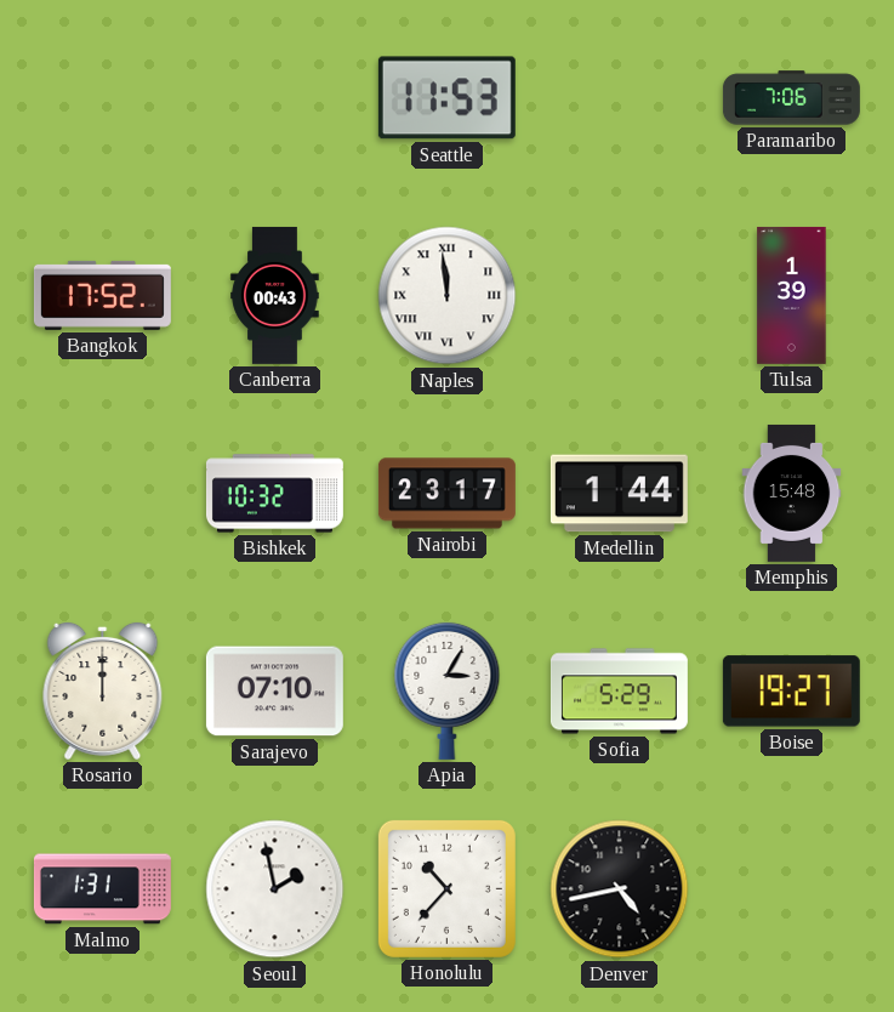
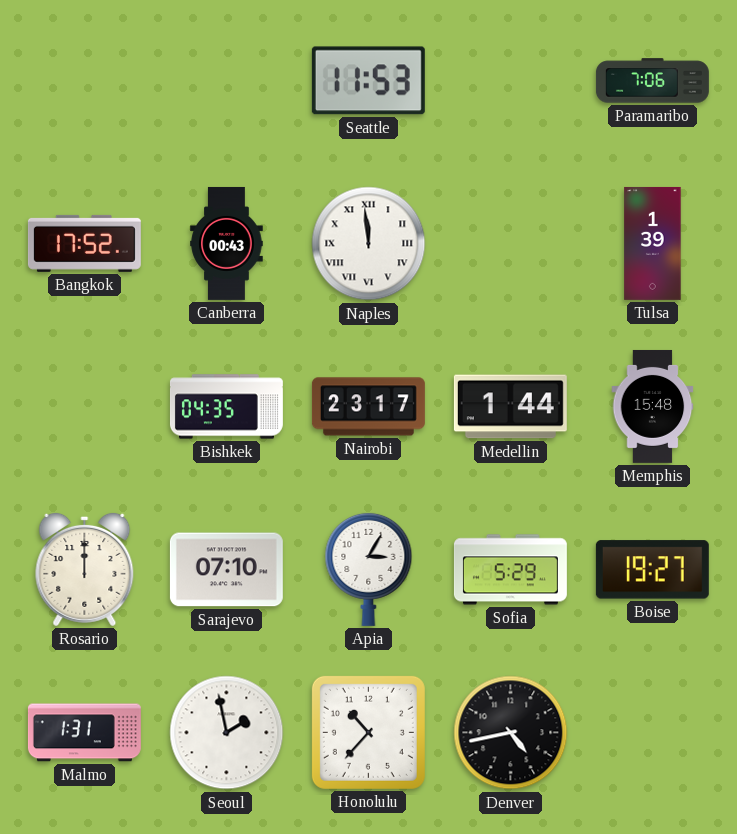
Bishkek: 10:32 -> 04:35 (226, 407)
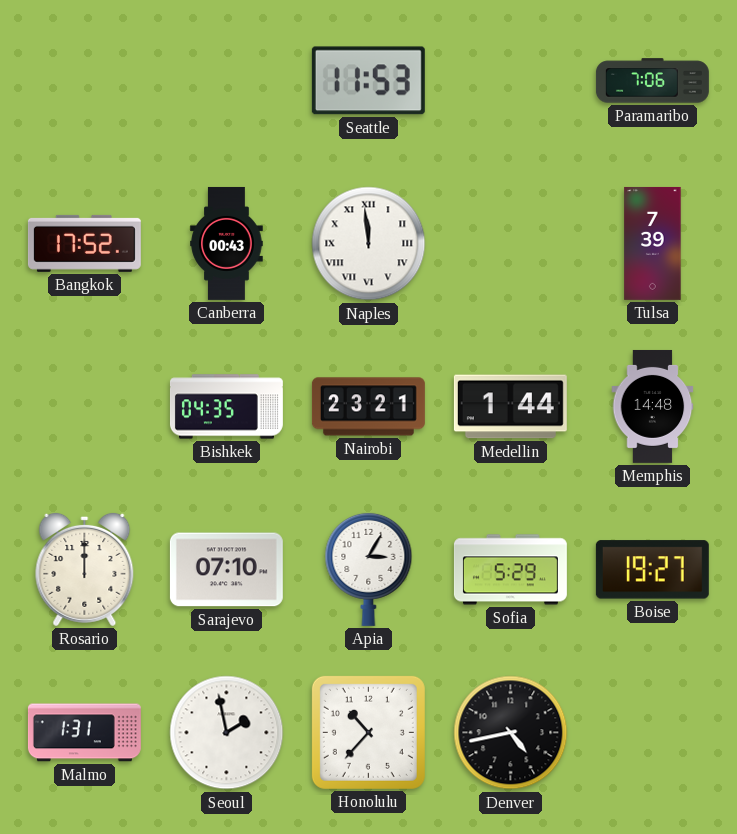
Tulsa: 1:39 -> 7:39 (653, 243)
Nairobi: 23:17 -> 23:21 (368, 407)
Memphis: 15:48 -> 14:48 (653, 406)
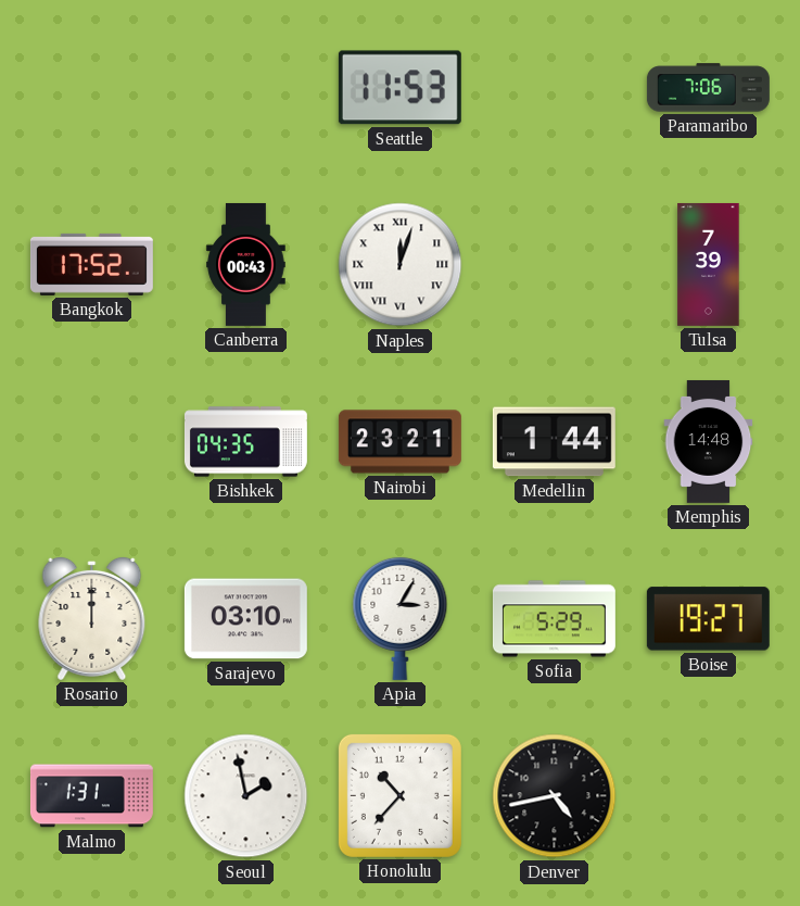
Naples: 11:59 -> 12:03 (401, 265)
Sarajevo: 07:10 -> 03:10 (245, 619)
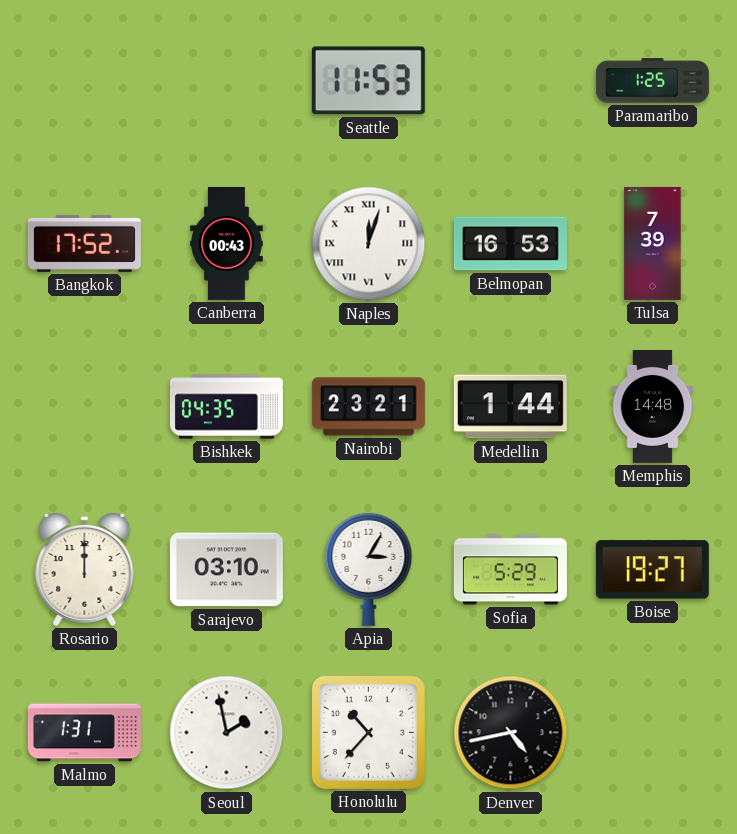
Paramaribo: 7:06 -> 1:25 (652, 81)
Belmopan: none -> 16:53 (510, 244)
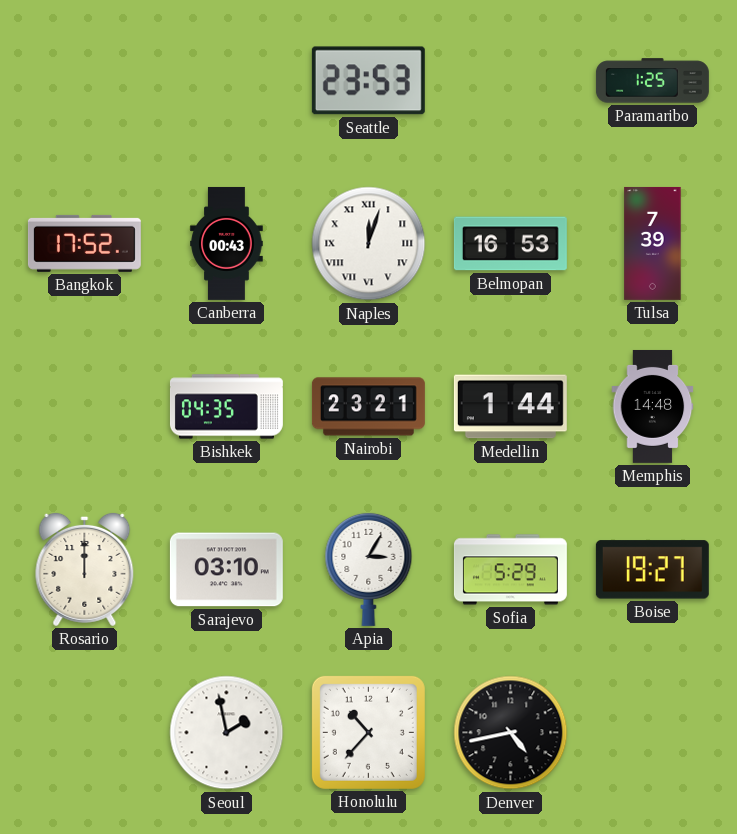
Seattle: 11:53 -> 23:53 (368, 81)
Malmo: 1:31 -> none (84, 733)
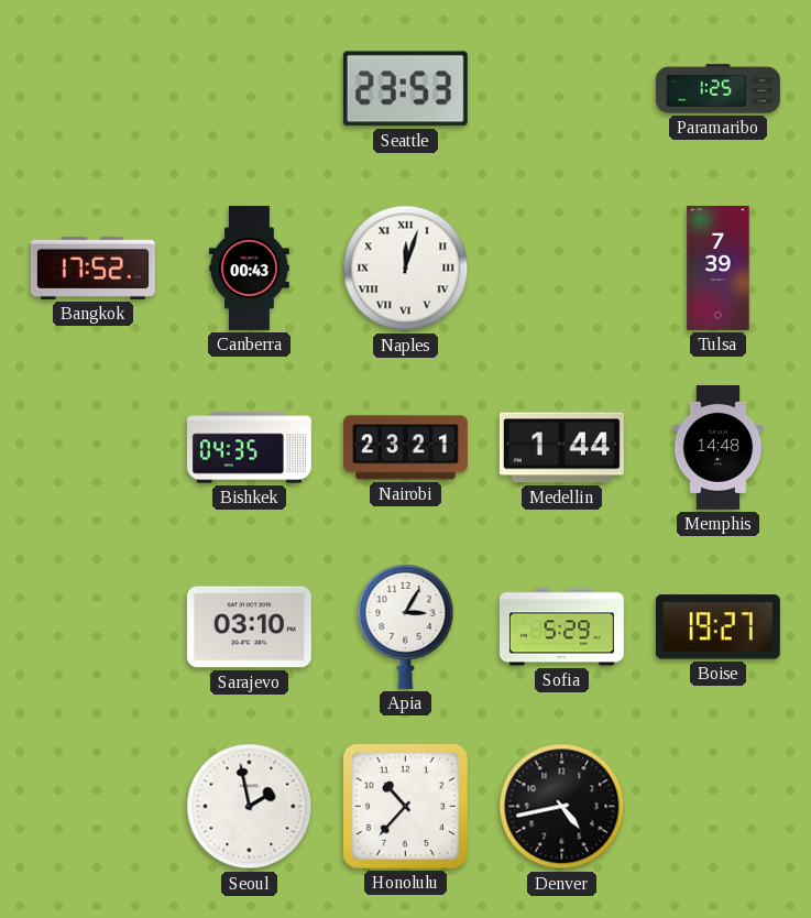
Belmopan: 16:53 -> none (510, 244)
Rosario: 12:00 -> none (85, 569)
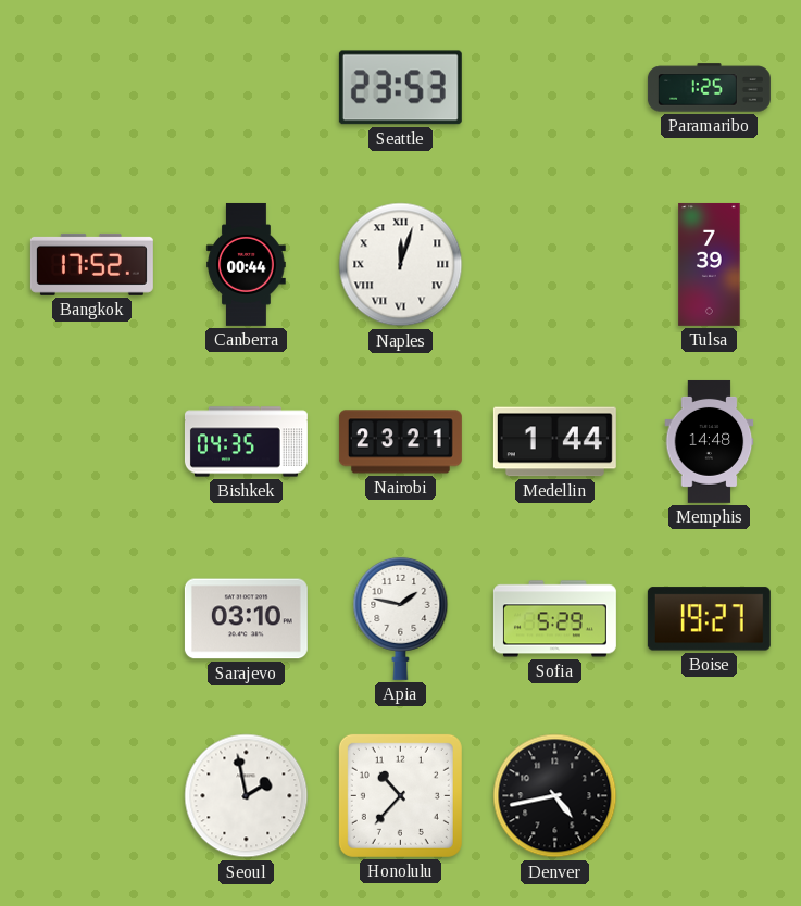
Canberra: 00:43 -> 00:44 (247, 264)
Apia: 3:05 -> 1:47 (401, 618)
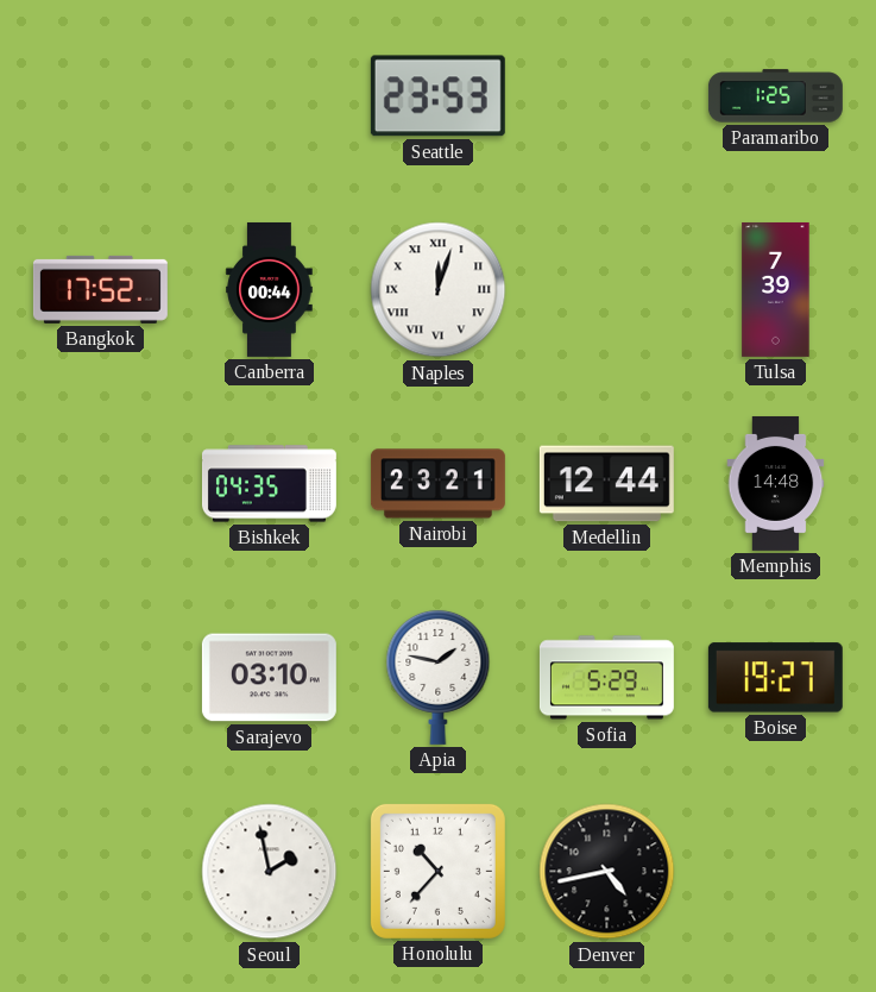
Medellin: 1:44 -> 12:44 (606, 484)
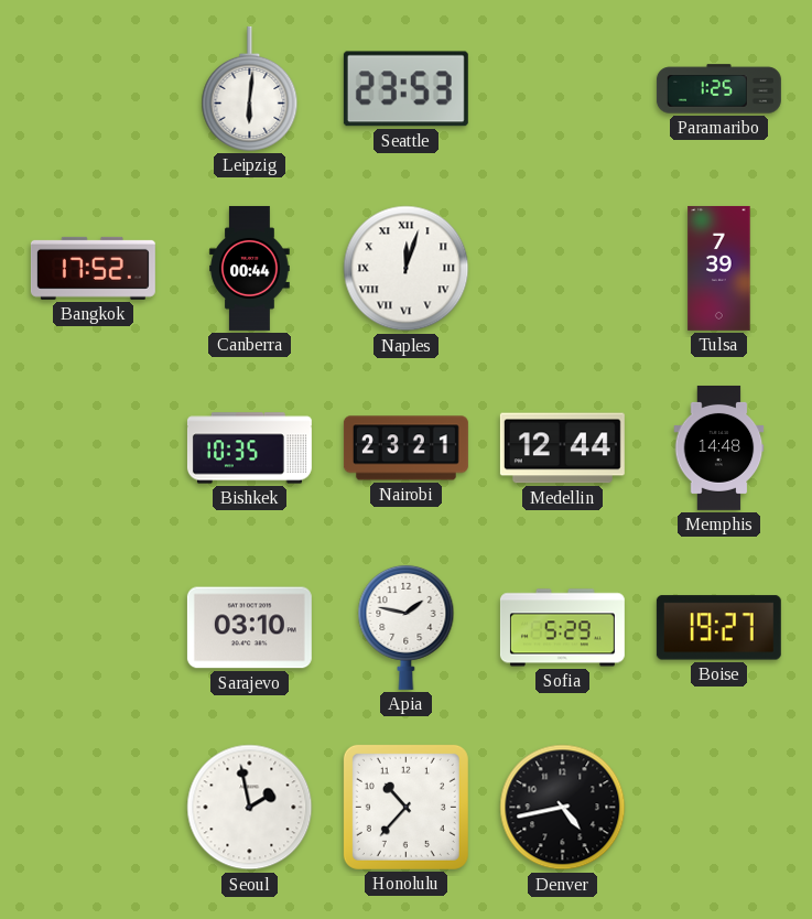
Leipzig: none -> 6:01 (250, 88)
Bishkek: 04:35 -> 10:35 (249, 448)
